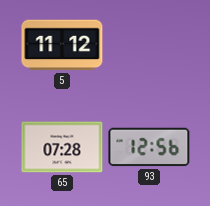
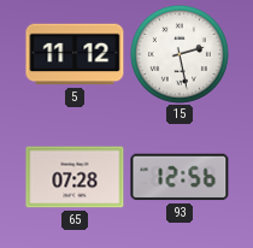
15: none -> 2:28 (180, 54)
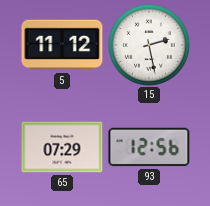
65: 07:28 -> 07:29 (62, 147)
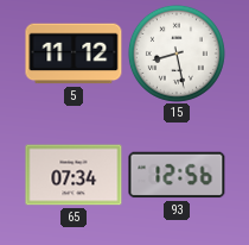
15: 2:28 -> 8:28 (177, 54)
65: 07:29 -> 07:34 (74, 175)
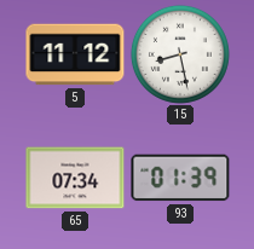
93: 12:56 -> 01:39 (180, 178)
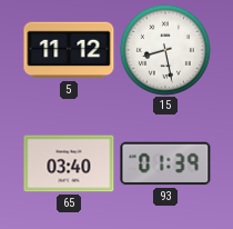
65: 07:34 -> 03:40 (69, 163)
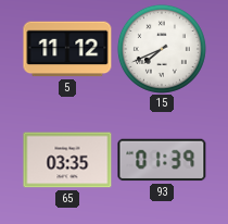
15: 8:28 -> 7:41 (162, 49)
65: 03:40 -> 03:35 (67, 160)
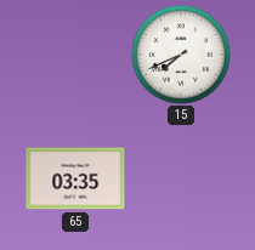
5: 11:12 -> none (67, 49)
93: 01:39 -> none (162, 160)
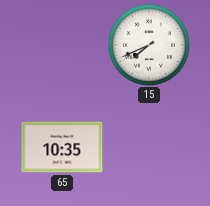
65: 03:35 -> 10:35 (62, 147)
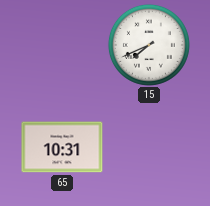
65: 10:35 -> 10:31 (62, 147)
